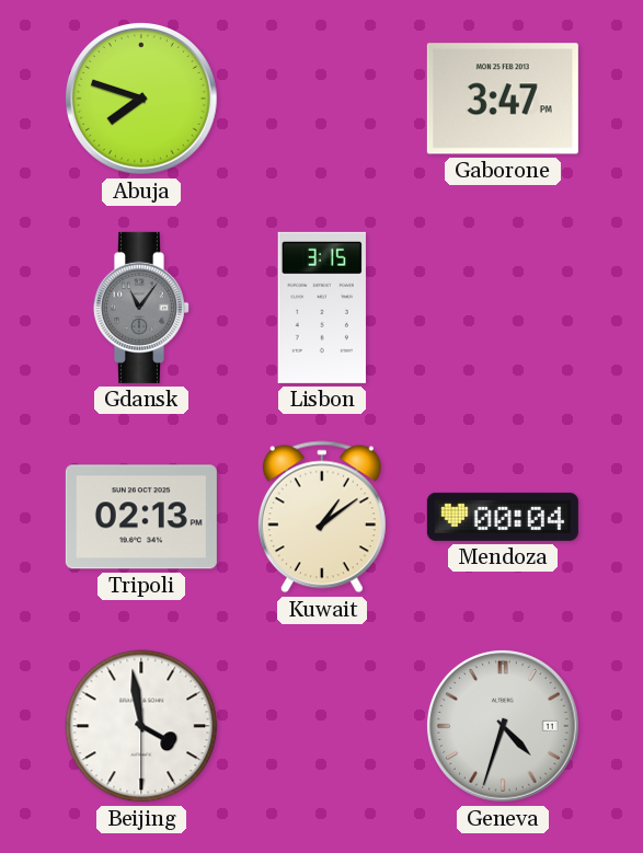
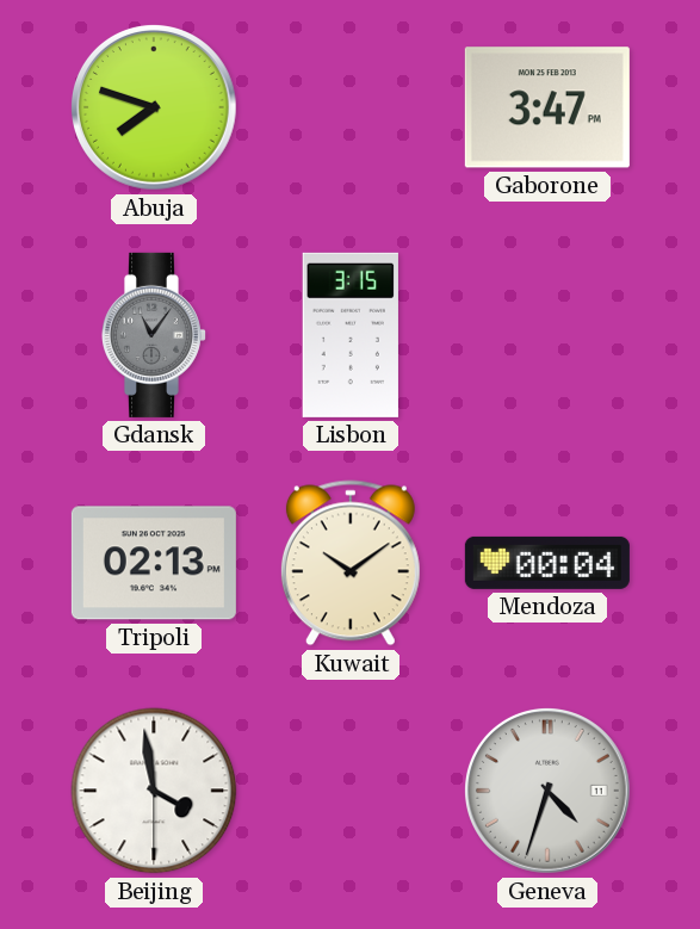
Kuwait: 1:09 -> 10:09 (351, 563)
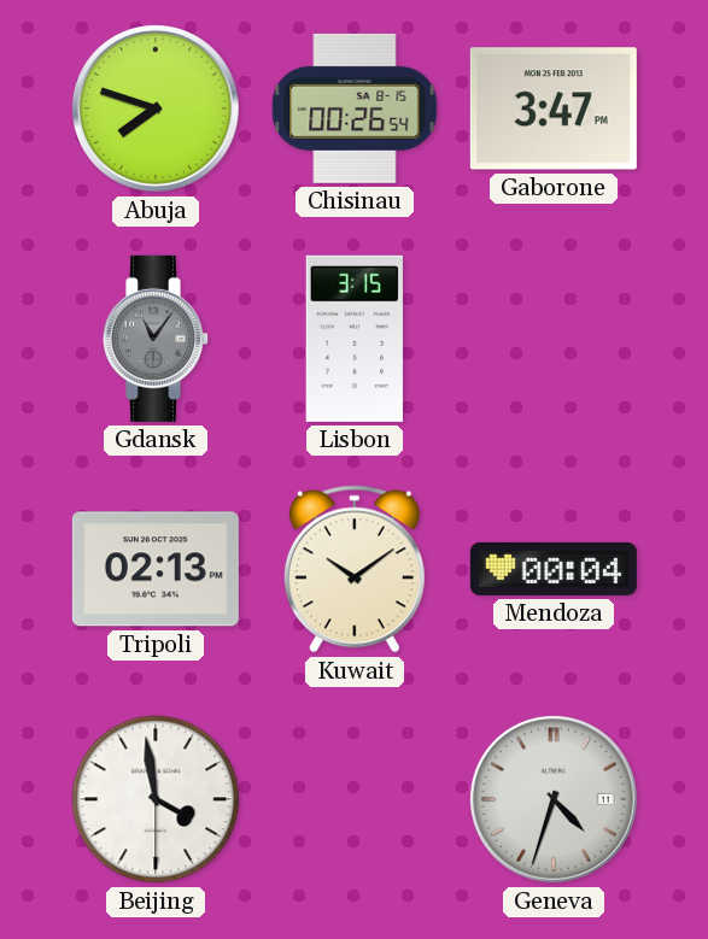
Chisinau: none -> 00:26 (355, 108)
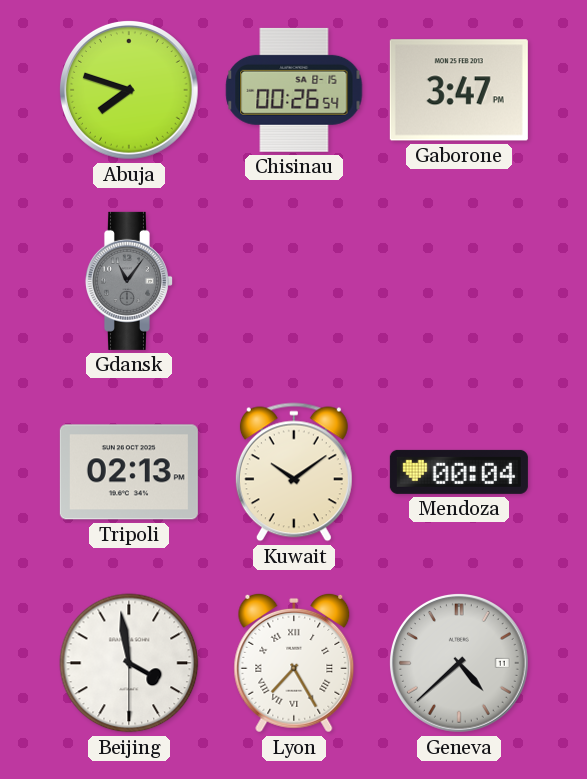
Lisbon: 3:15 -> none (355, 339)
Lyon: none -> 7:25 (294, 663)
Geneva: 4:33 -> 4:38 (460, 664)
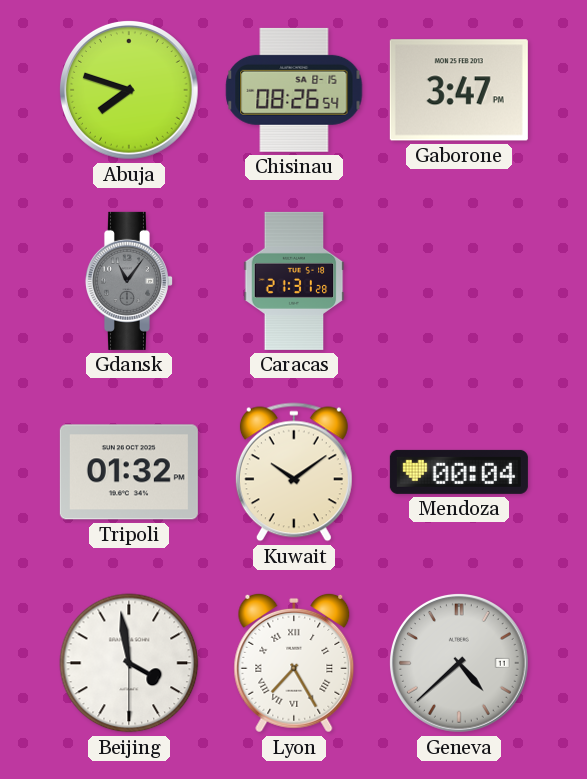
Chisinau: 00:26 -> 08:26 (294, 90)
Caracas: none -> 21:31 (294, 281)
Tripoli: 02:13 -> 01:32 (129, 472)
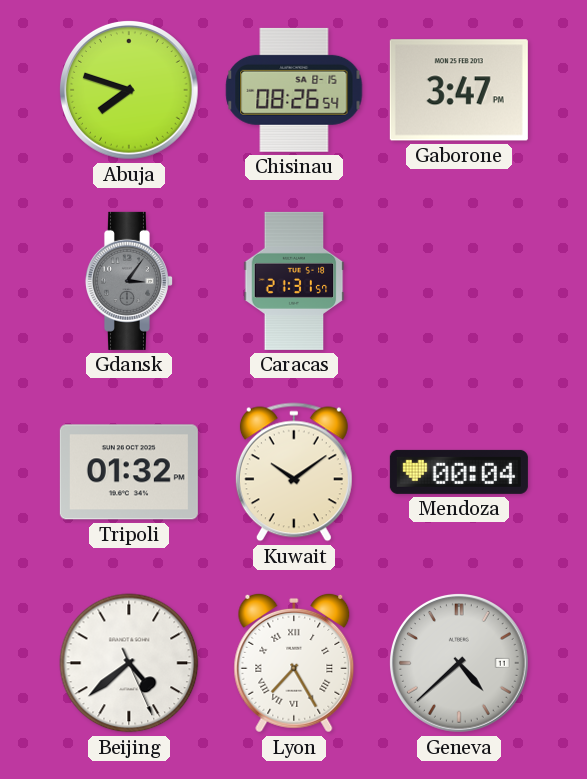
Gdansk: 11:06 -> 3:06 (128, 281)
Caracas: 21:31:28 -> 21:31:57 (294, 281)
Beijing: 3:58 -> 4:38 (129, 663)
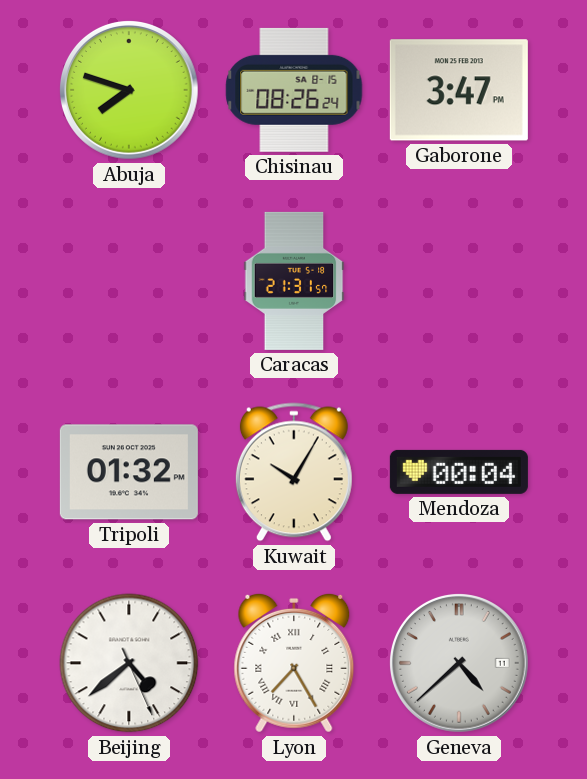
Chisinau: 08:26:54 -> 08:26:24 (294, 90)
Gdansk: 3:06 -> none (128, 281)
Kuwait: 10:09 -> 10:05 (294, 472)
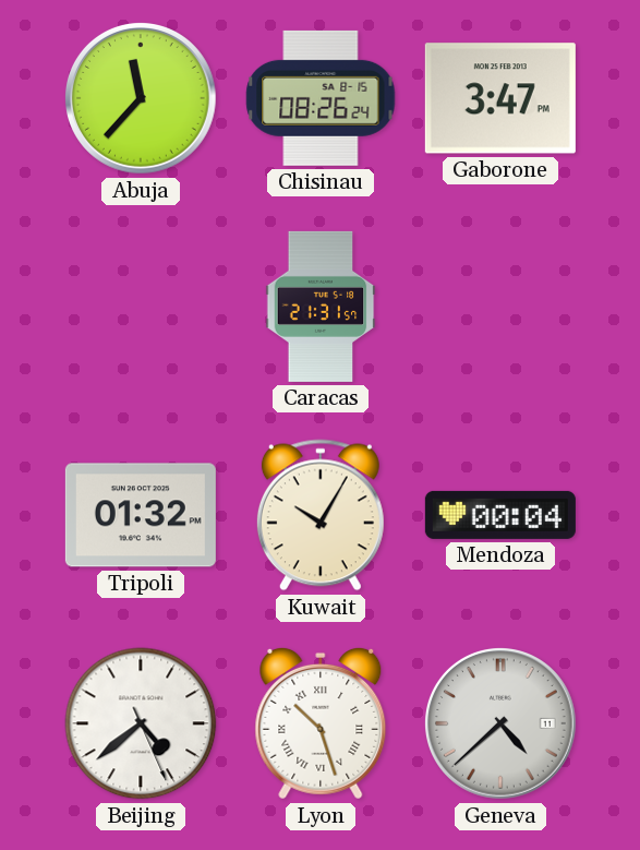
Abuja: 7:48 -> 11:37 (142, 99)
Lyon: 7:25 -> 10:27 (321, 723)
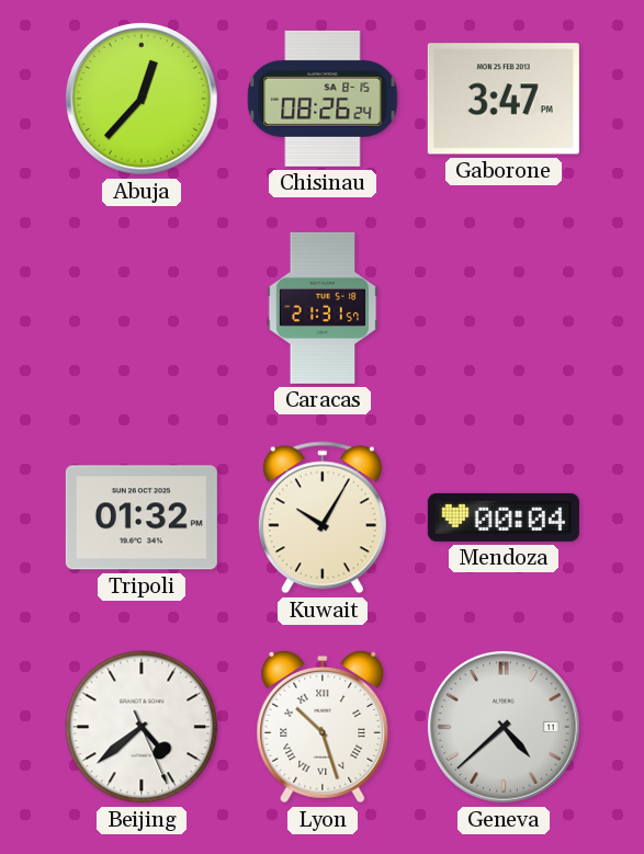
Abuja: 11:37 -> 12:37 (143, 100)
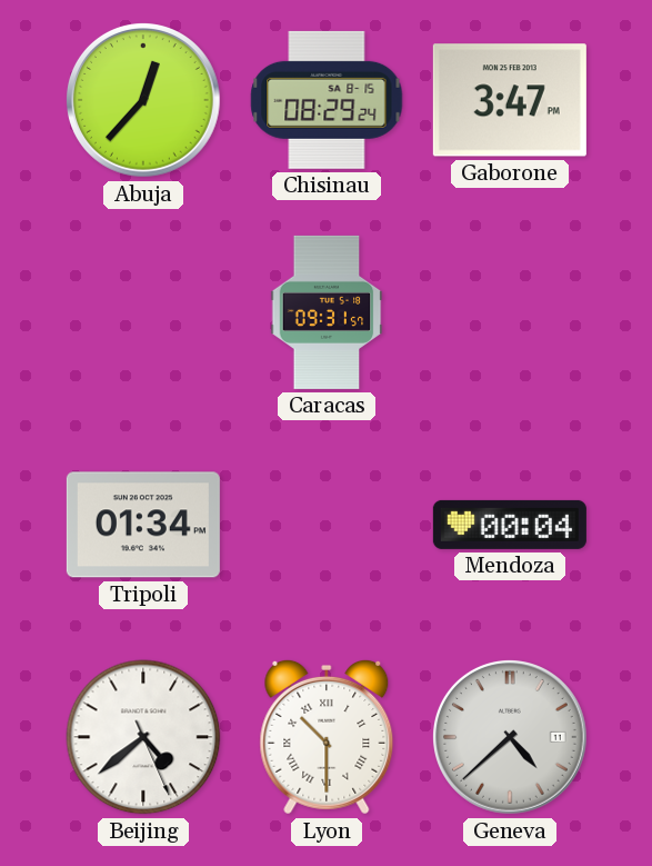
Chisinau: 08:26 -> 08:29 (327, 100)
Caracas: 21:31 -> 09:31 (327, 312)
Tripoli: 01:32 -> 01:34 (143, 525)
Kuwait: 10:05 -> none (323, 517)
Lyon: 10:27 -> 10:30 (327, 737)
